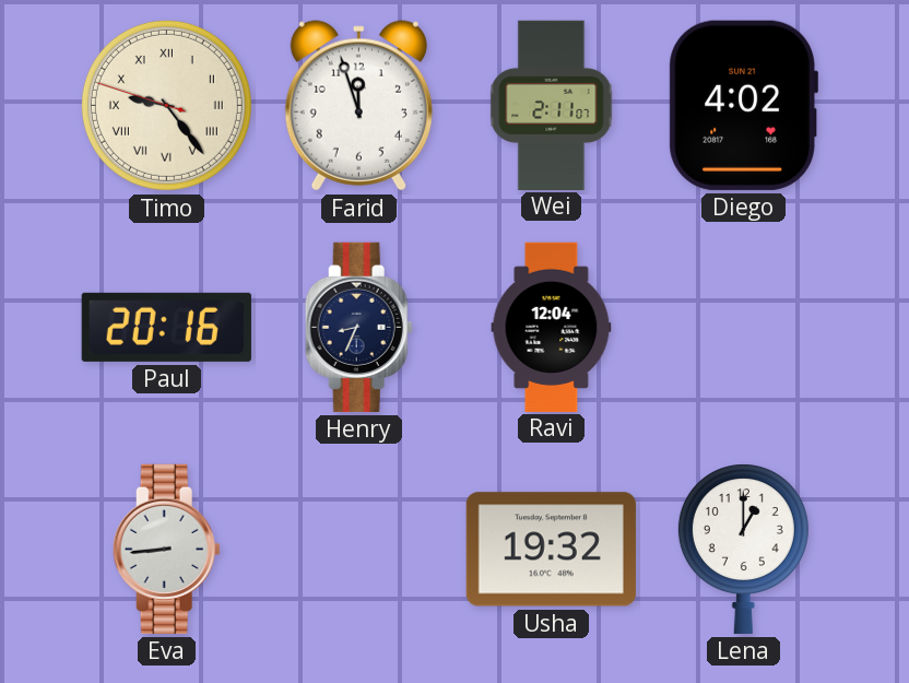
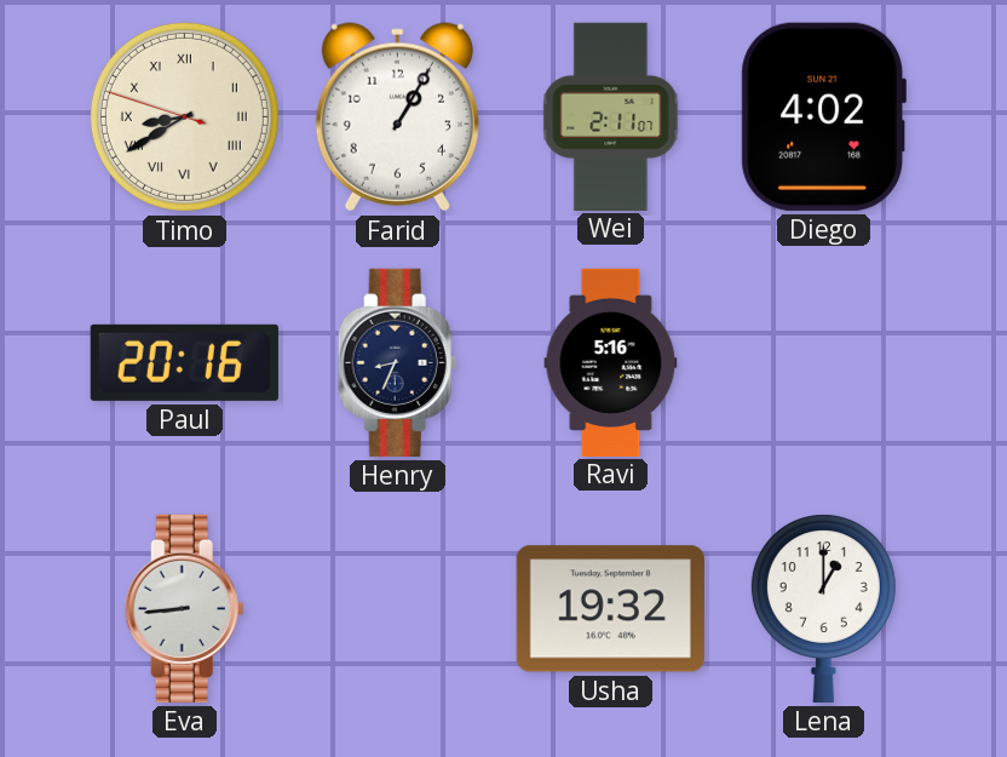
Timo: 9:23 -> 8:39 (184, 116)
Farid: 11:57 -> 1:05 (397, 117)
Ravi: 12:04 -> 5:16 (611, 362)
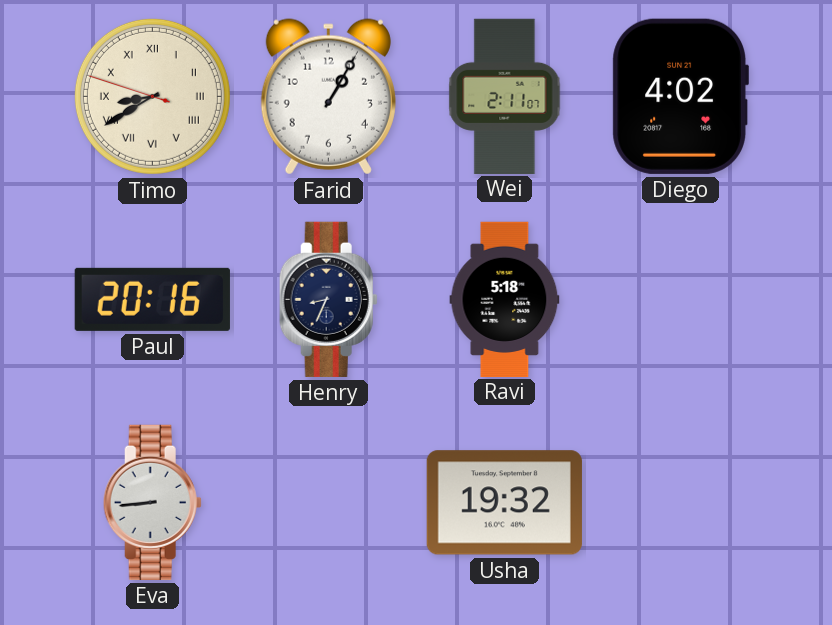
Ravi: 5:16 -> 5:18 (505, 299)
Lena: 1:00 -> none (823, 608)
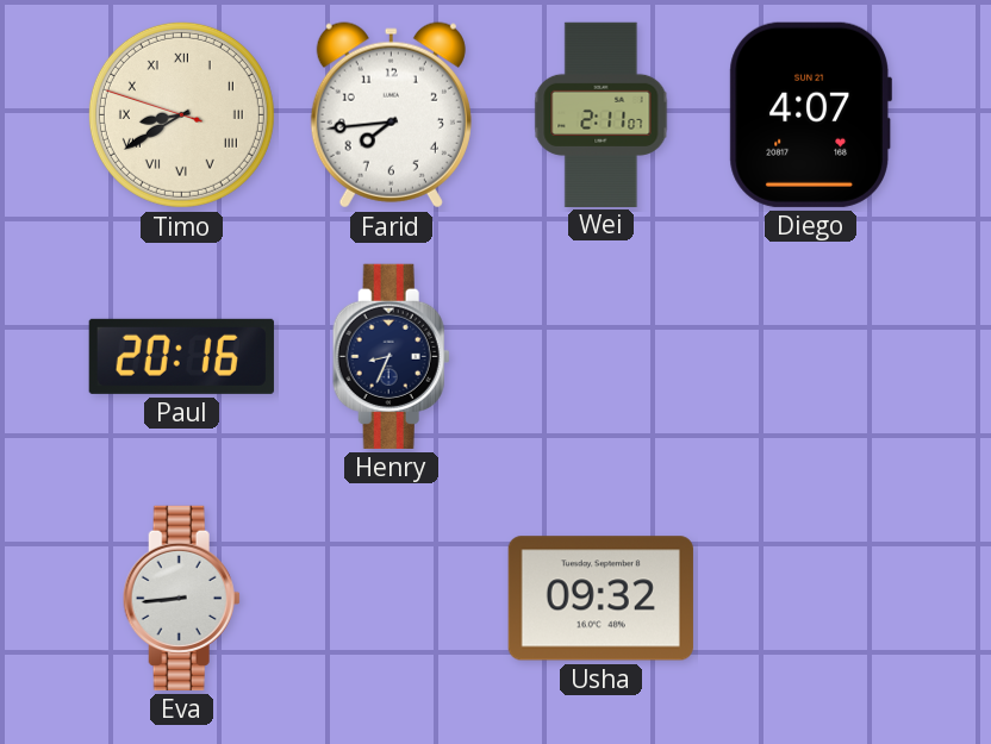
Farid: 1:05 -> 7:44 (391, 115)
Diego: 4:02 -> 4:07 (810, 114)
Ravi: 5:18 -> none (505, 299)
Usha: 19:32 -> 09:32 (600, 599)
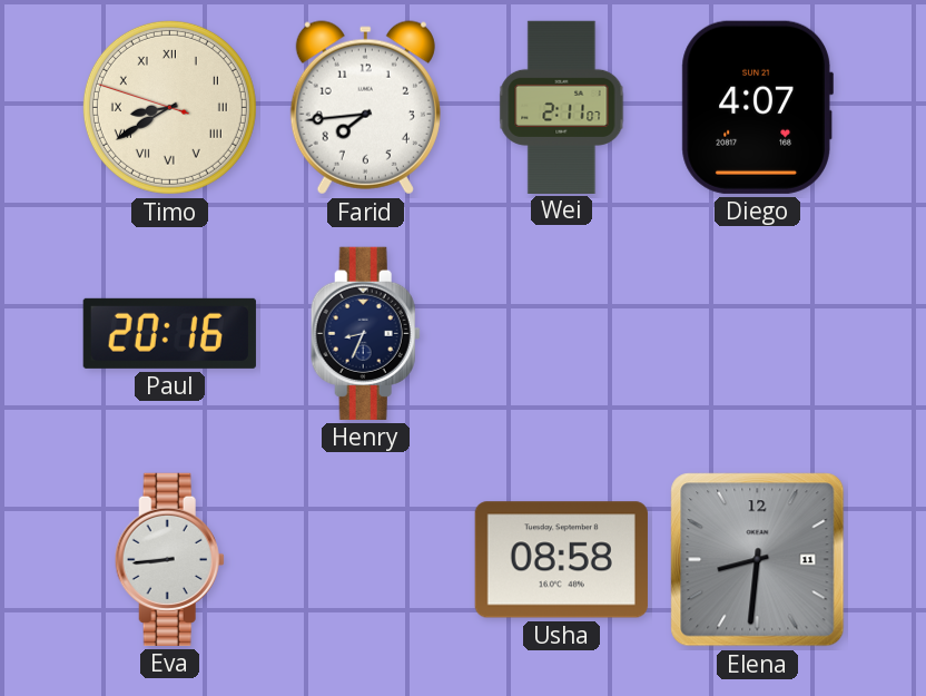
Usha: 09:32 -> 08:58 (561, 560)
Elena: none -> 8:31 (758, 560)
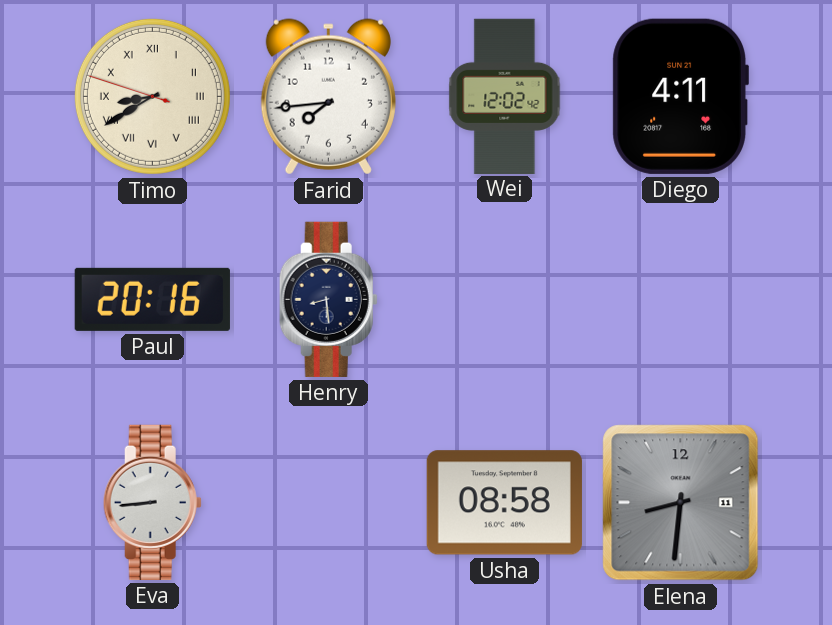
Wei: 2:11 -> 12:02 (505, 96)
Diego: 4:07 -> 4:11 (680, 96)
Henry: 8:34 -> 8:29 (328, 299)
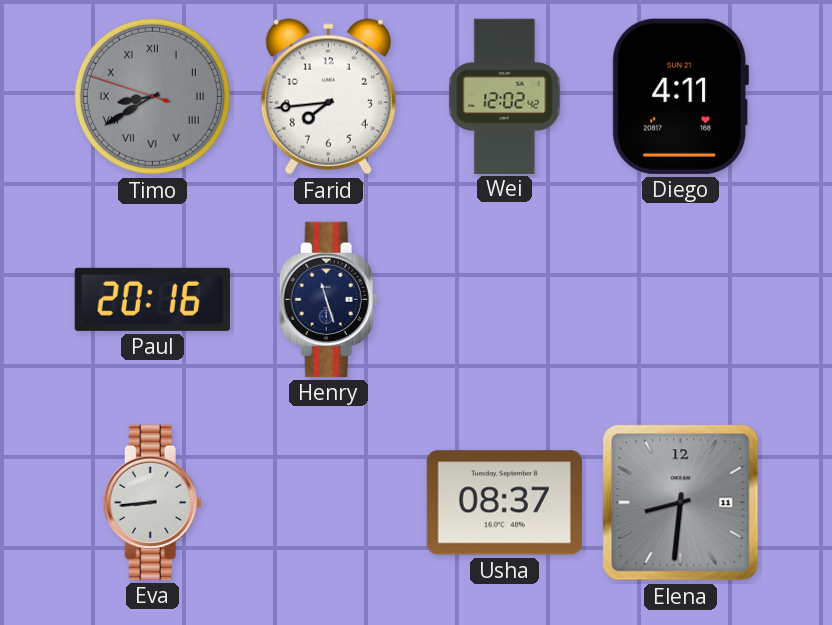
Timo dial: cream -> grey (152, 96)
Henry: 8:29 -> 11:27 (328, 299)
Usha: 08:58 -> 08:37 (504, 503)
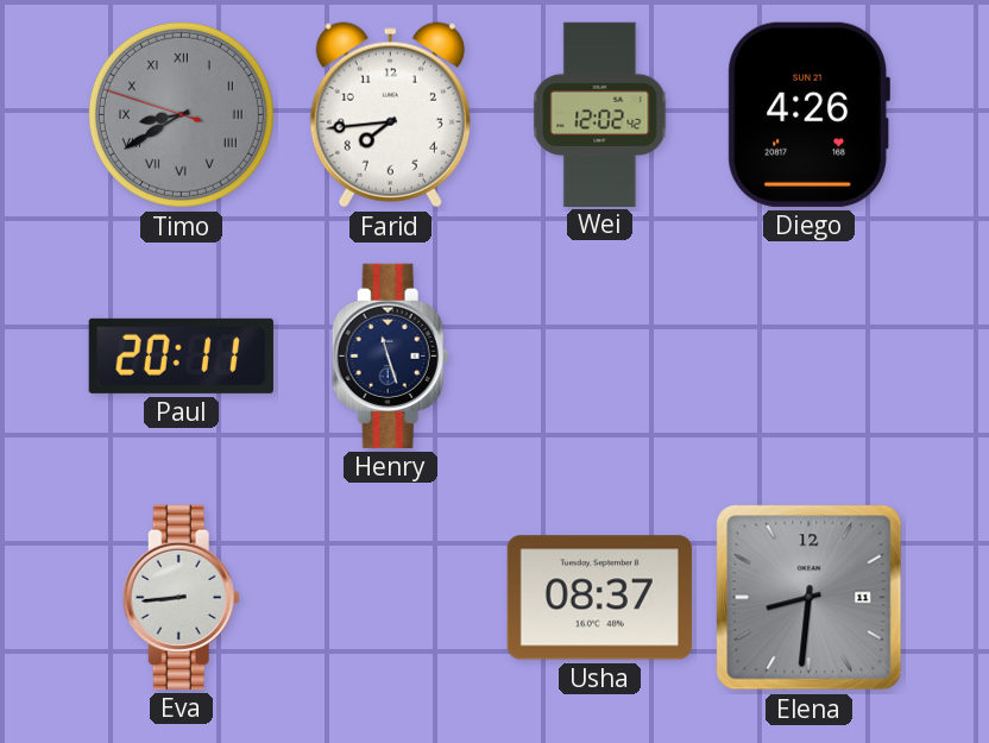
Diego: 4:11 -> 4:26 (808, 114)
Paul: 20:16 -> 20:11 (181, 355)
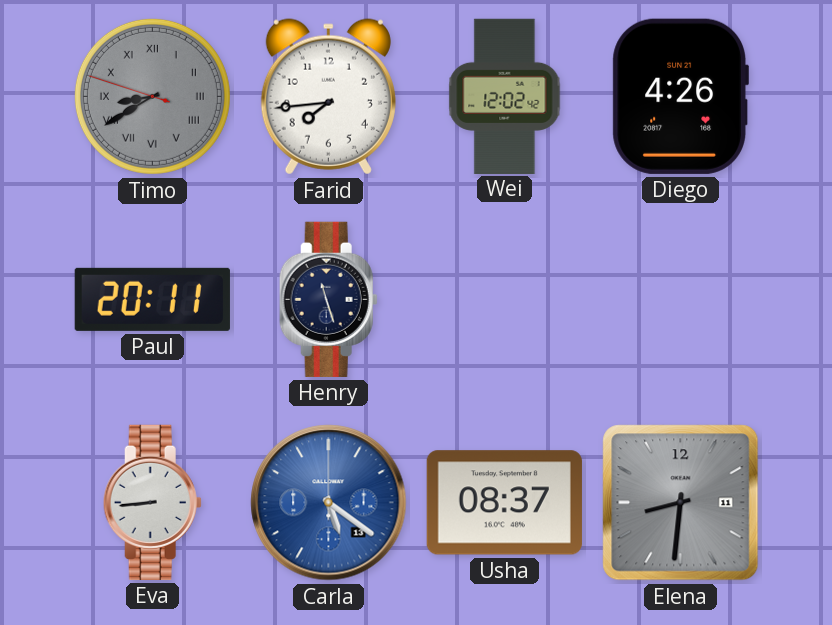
Carla: none -> 5:21 (329, 503)
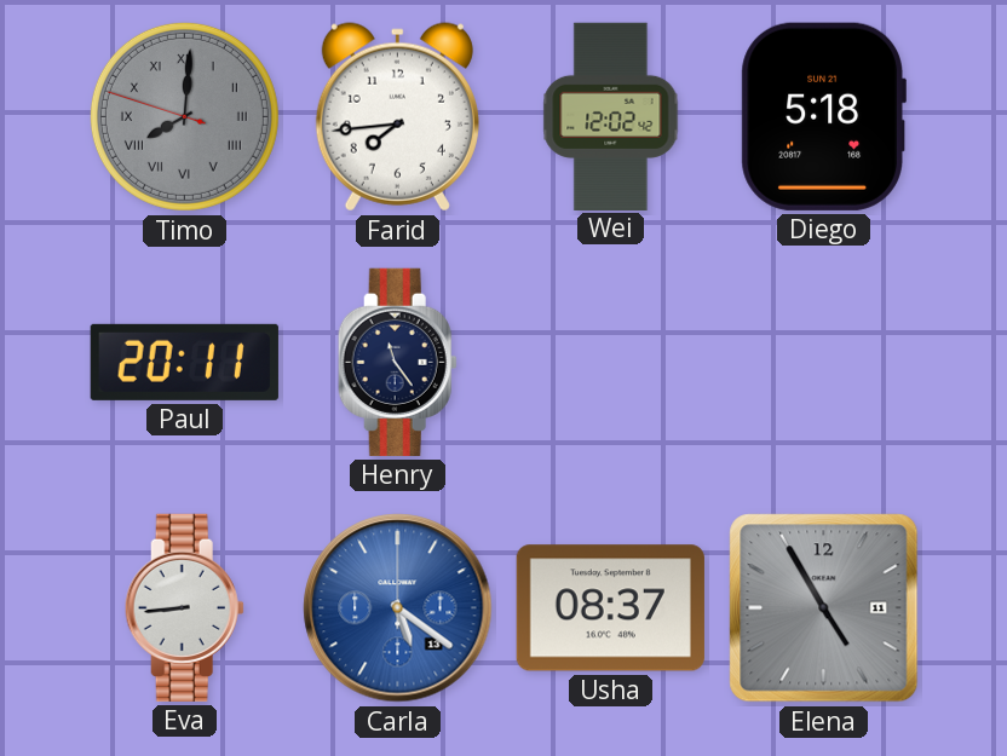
Timo: 8:39 -> 8:00 (184, 116)
Diego: 4:26 -> 5:18 (823, 116)
Henry: 11:27 -> 11:24 (397, 362)
Elena: 8:31 -> 4:55 (824, 608)
